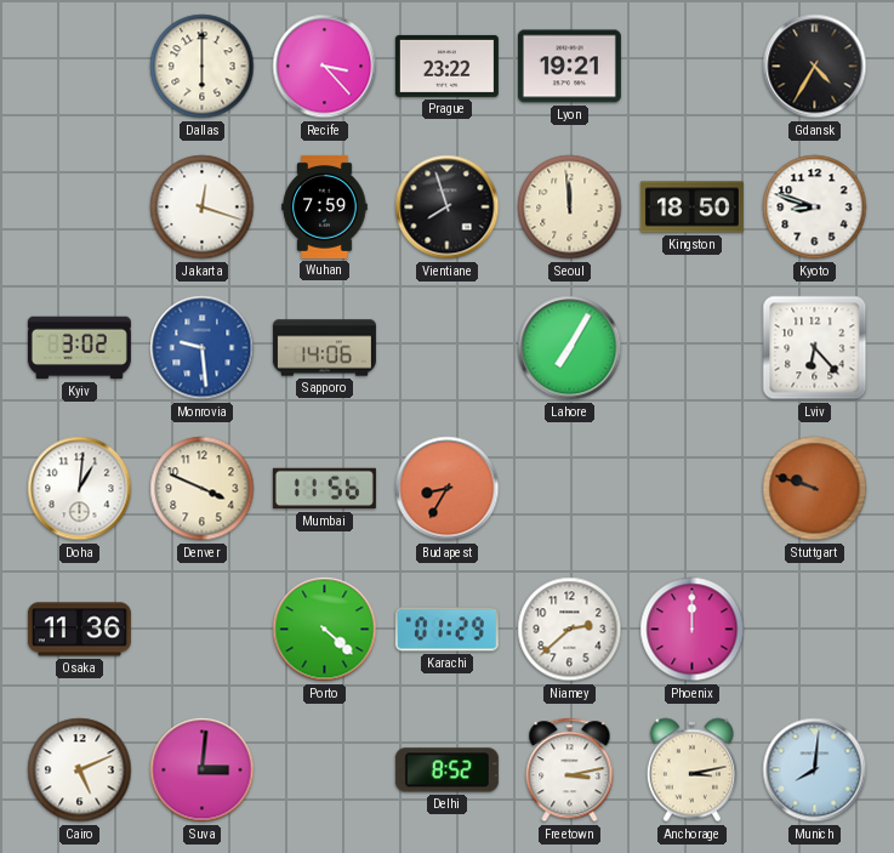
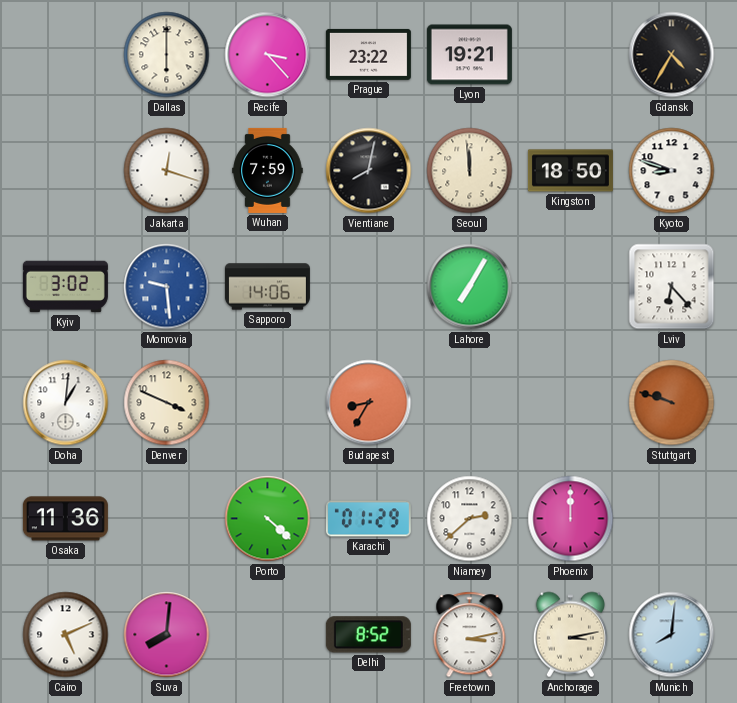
Vientiane: 7:57 -> 8:02 (369, 171)
Mumbai: 11:56 -> none (324, 489)
Suva: 3:01 -> 8:01 (167, 635)
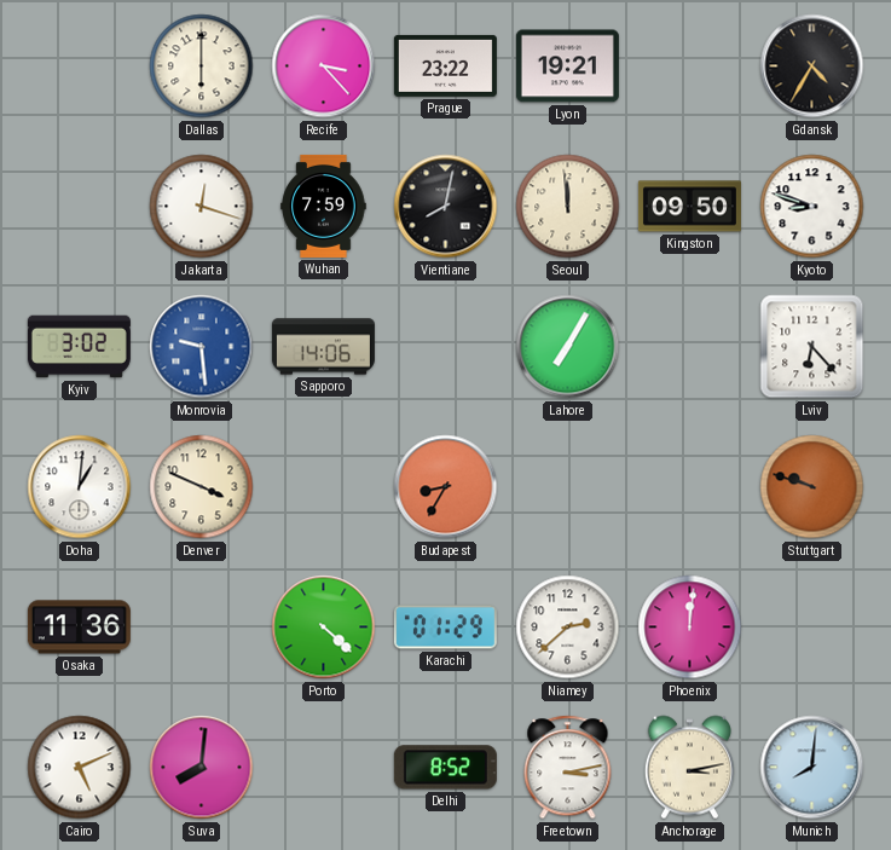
Kingston: 18:50 -> 09:50 (689, 207)
Phoenix: 12:00 -> 12:01 (690, 628)
